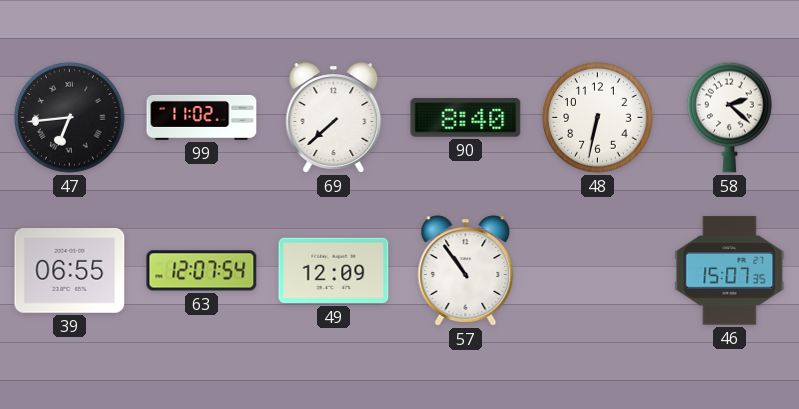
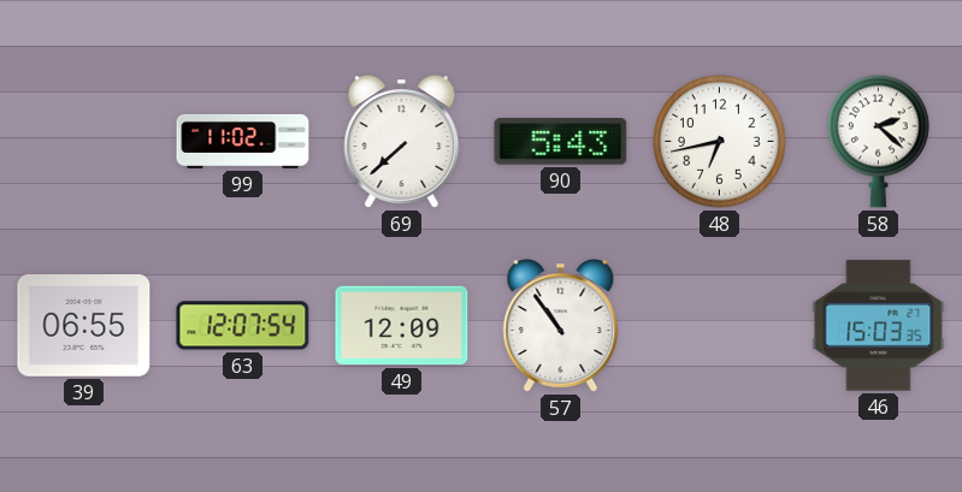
47: 6:44 -> none (70, 118)
90: 8:40 -> 5:43 (561, 142)
48: 6:32 -> 6:43 (720, 142)
46: 15:07 -> 15:03 (879, 326)
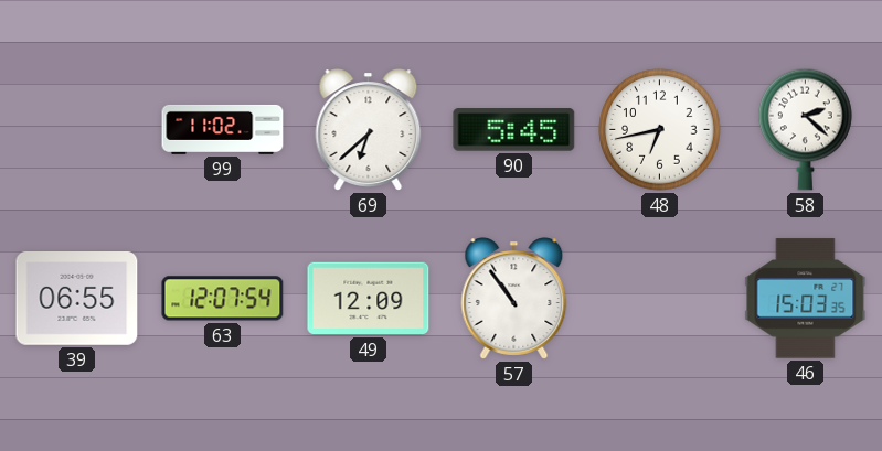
69: 7:38 -> 6:38 (369, 130)
90: 5:43 -> 5:45 (514, 130)
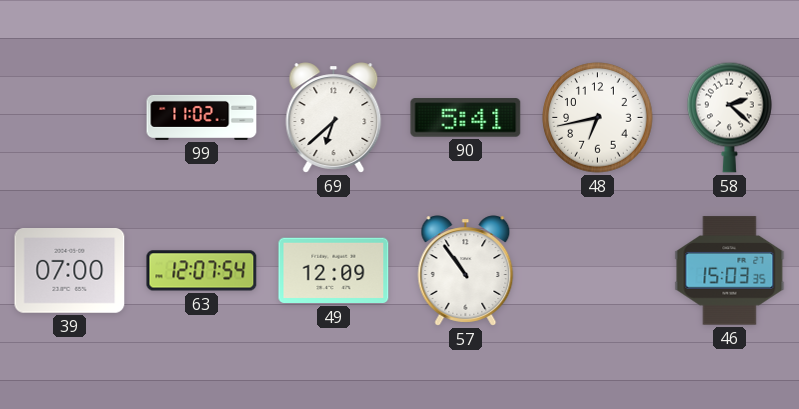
90: 5:45 -> 5:41 (466, 118)
39: 06:55 -> 07:00 (70, 271)
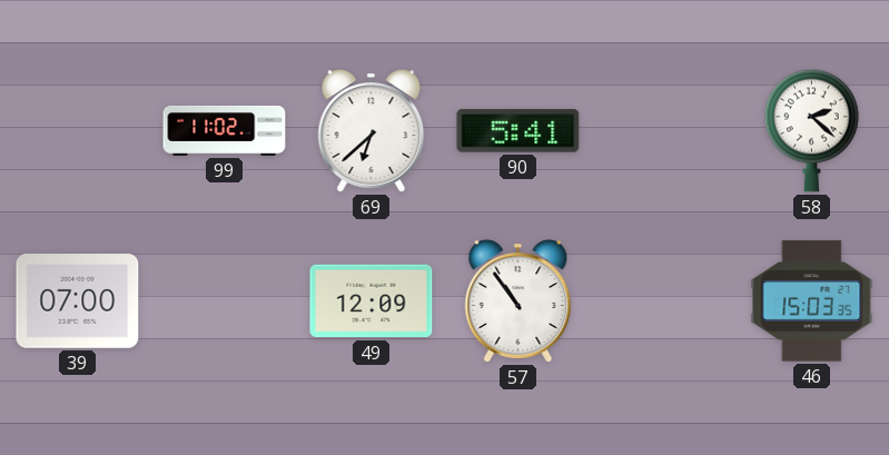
48: 6:43 -> none (598, 118)
63: 12:07 -> none (202, 271)
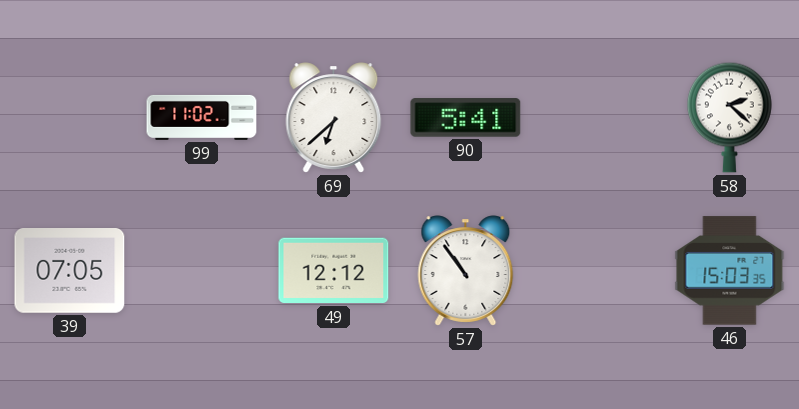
39: 07:00 -> 07:05 (70, 271)
49: 12:09 -> 12:12 (334, 271)
